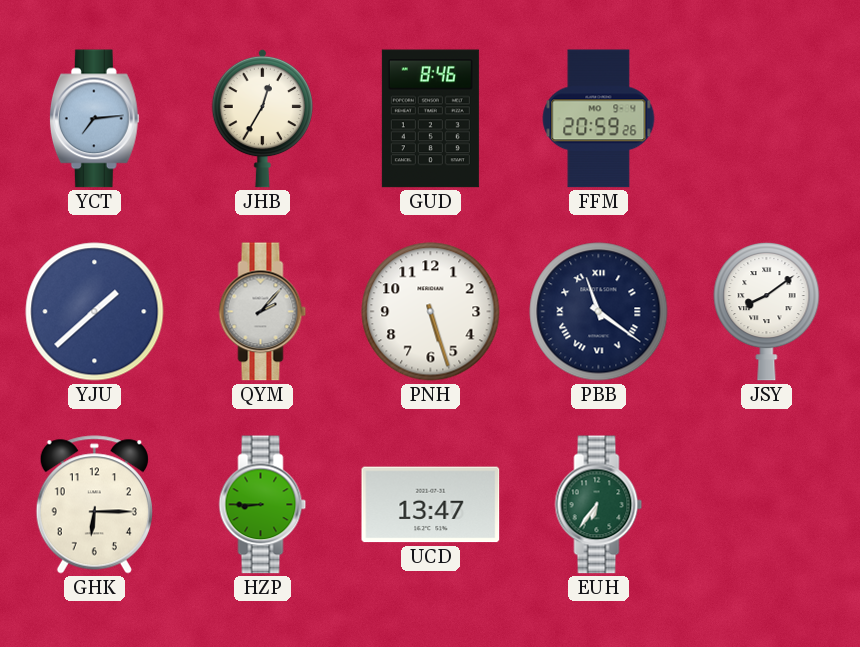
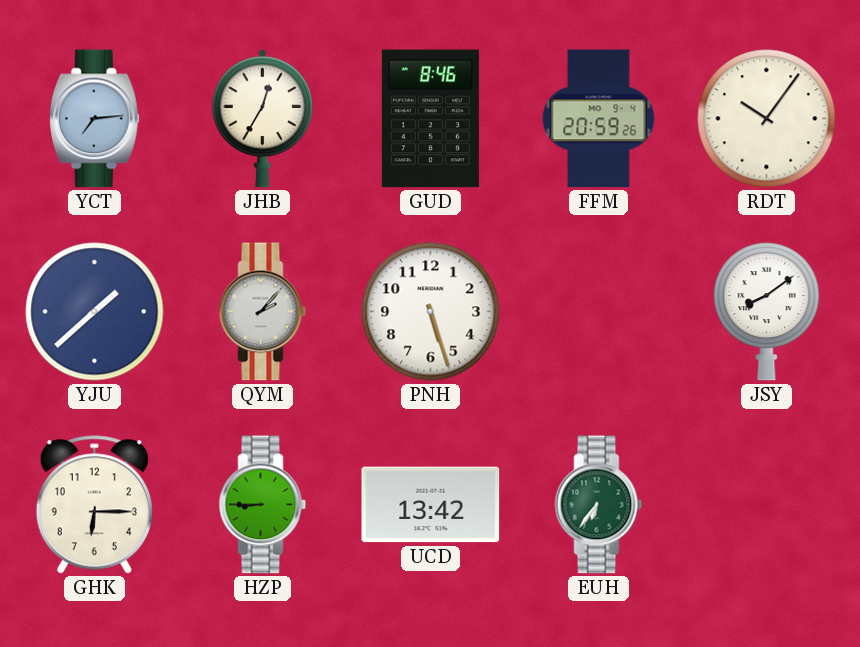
RDT: none -> 10:06 (767, 119)
PBB: 11:21 -> none (599, 312)
UCD: 13:47 -> 13:42 (431, 505)
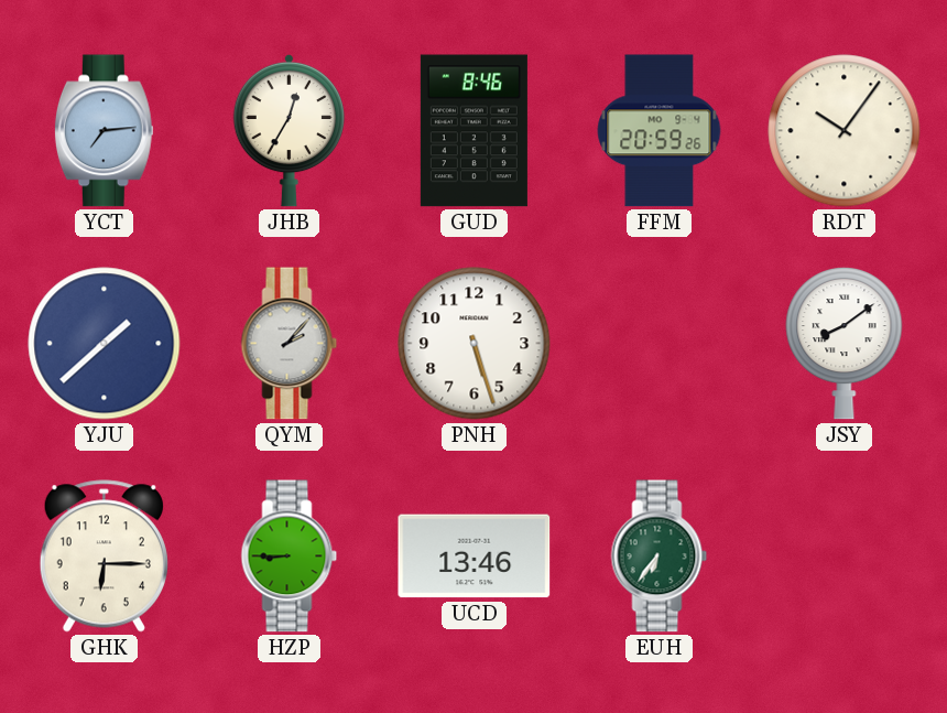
UCD: 13:42 -> 13:46 (475, 557)
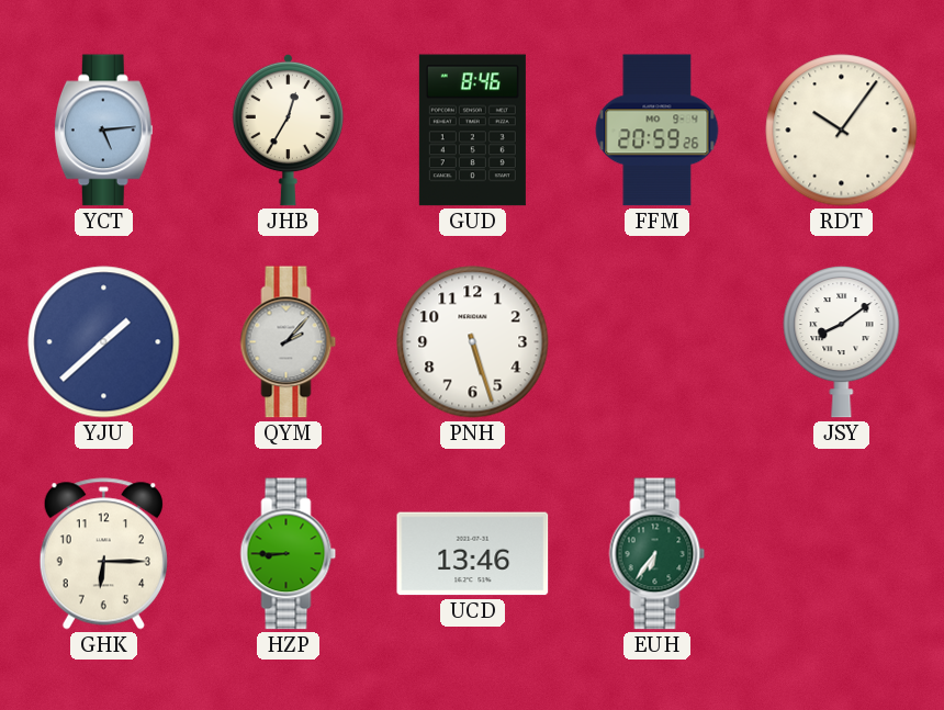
YCT: 7:14 -> 5:14 (103, 131)
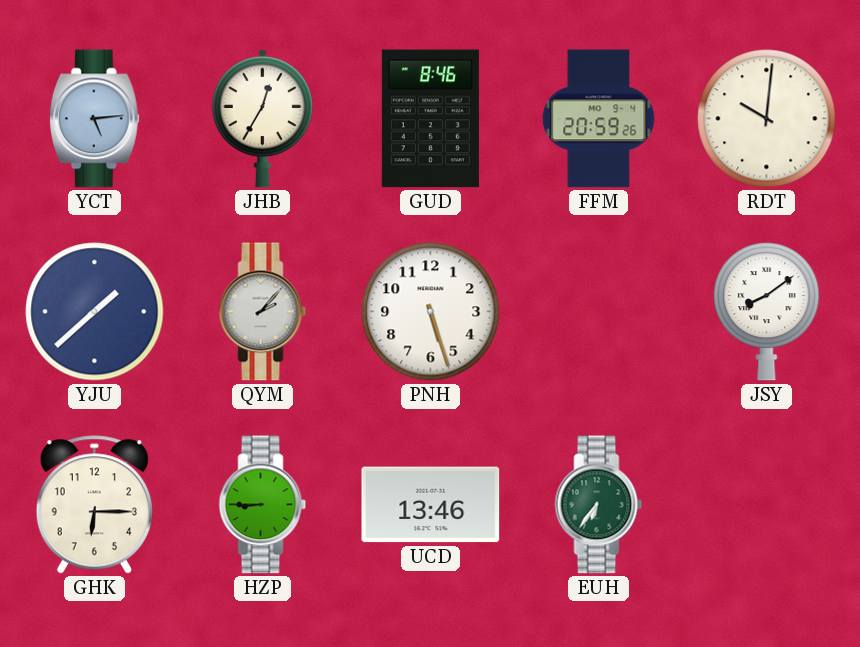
RDT: 10:06 -> 10:01 (767, 119)
